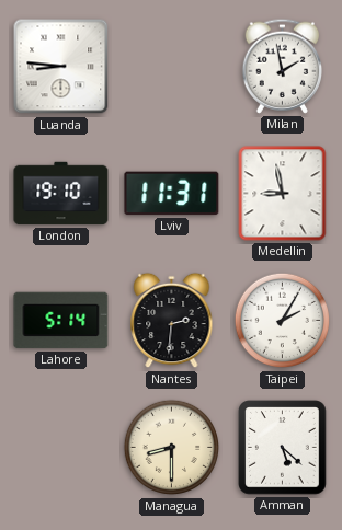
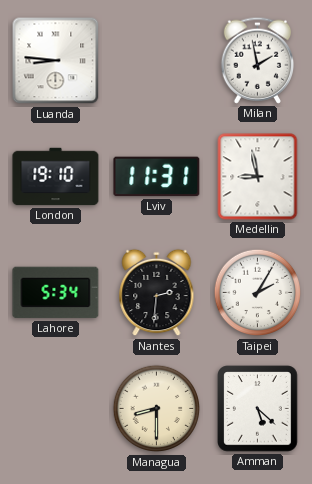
Lahore: 5:14 -> 5:34 (56, 293)
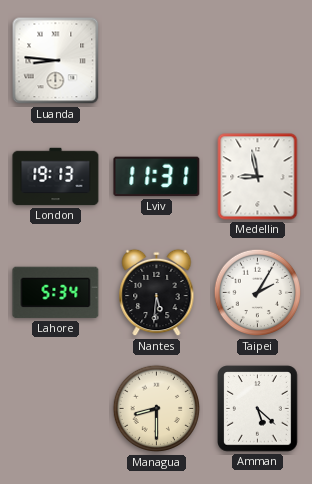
Milan: 1:58 -> none (258, 60)
London: 19:10 -> 19:13 (56, 177)
Nantes: 2:31 -> 5:31 (157, 293)
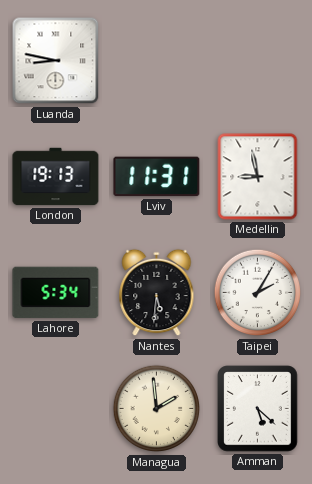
Luanda: 8:46 -> 8:47 (56, 61)
Managua: 8:30 -> 1:59 (157, 409)
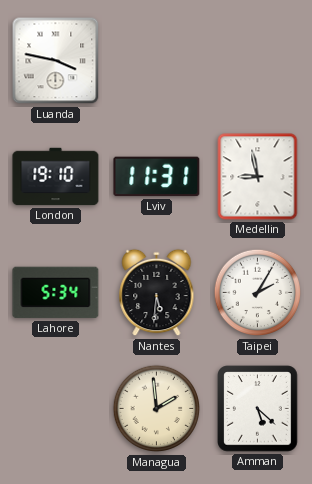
Luanda: 8:47 -> 3:47 (56, 61)
London: 19:13 -> 19:10 (56, 177)
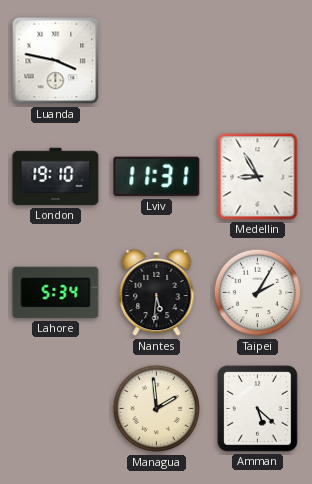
Medellin: 8:58 -> 8:55 (258, 177)
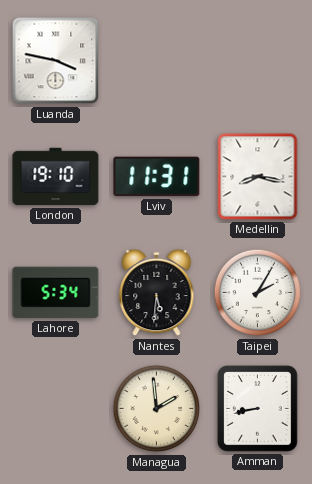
Medellin: 8:55 -> 8:17 (258, 177)
Amman: 5:22 -> 8:43 (258, 409)
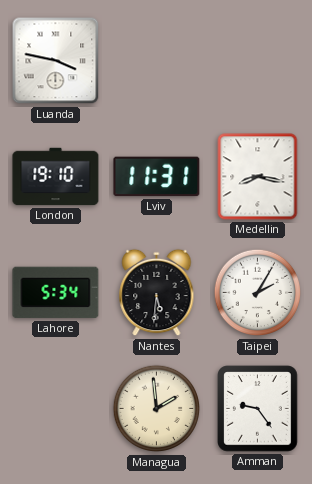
Amman: 8:43 -> 9:24 (258, 409)
